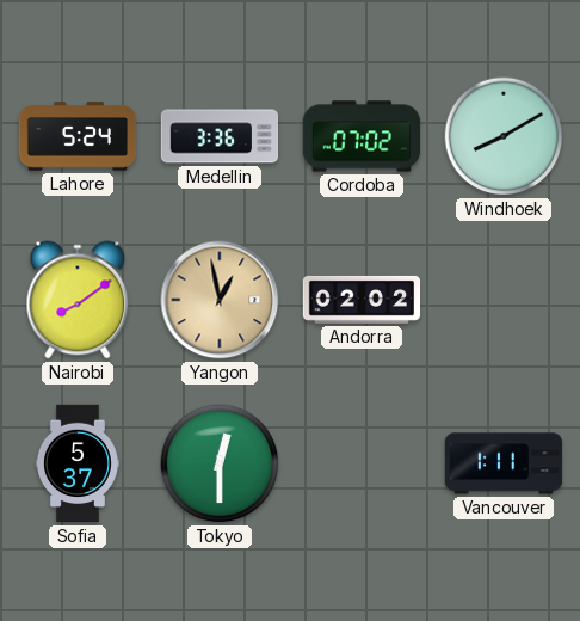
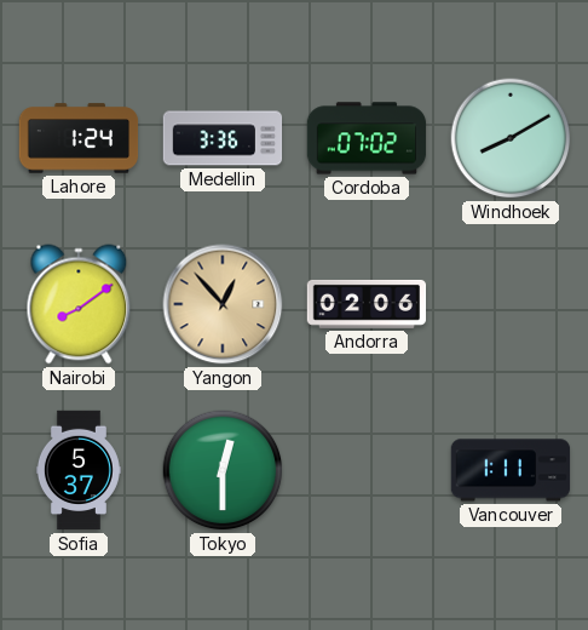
Lahore: 5:24 -> 1:24 (79, 138)
Yangon: 12:58 -> 12:53 (223, 304)
Andorra: 02:02 -> 02:06 (367, 304)
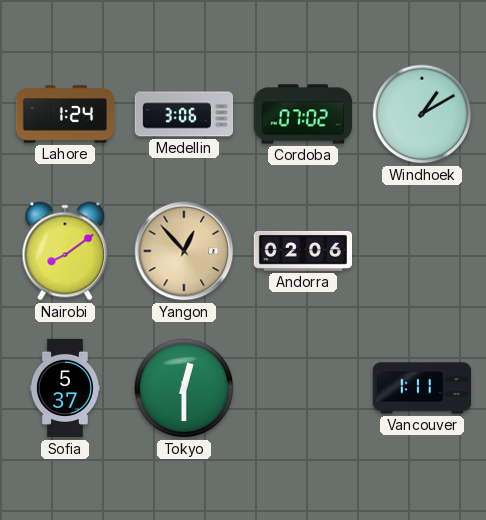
Medellin: 3:36 -> 3:06 (184, 114)
Windhoek: 8:10 -> 1:10 (422, 114)
